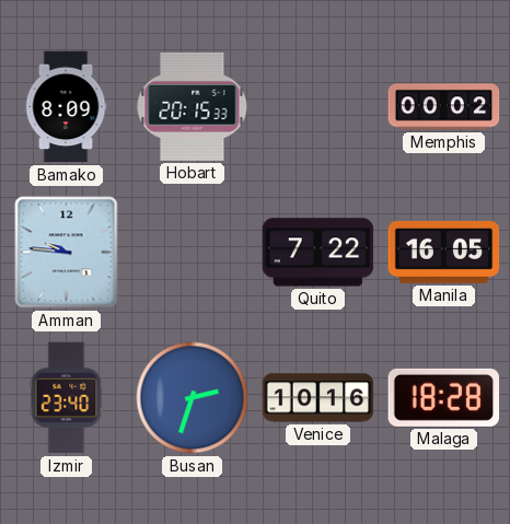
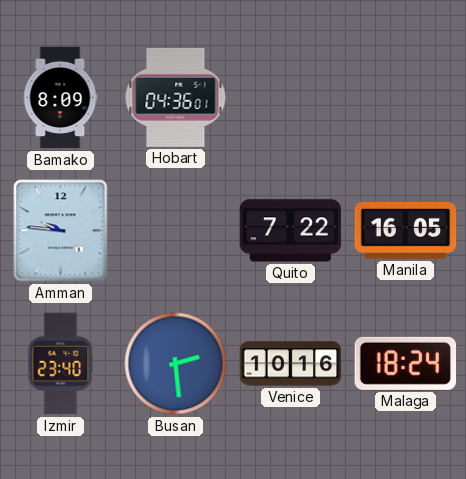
Hobart: 20:15 -> 04:36 (176, 97)
Memphis: 00:02 -> none (444, 107)
Busan: 2:33 -> 2:29 (176, 364)
Malaga: 18:28 -> 18:24 (406, 363)
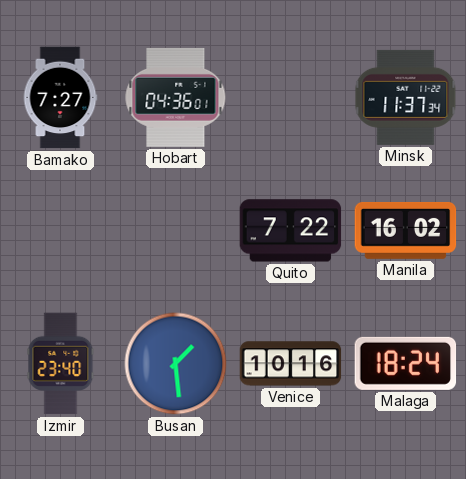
Bamako: 8:09 -> 7:27 (60, 98)
Minsk: none -> 11:37 (406, 97)
Amman: 9:46 -> none (61, 231)
Manila: 16:05 -> 16:02 (406, 230)
Busan: 2:29 -> 1:29 (176, 364)
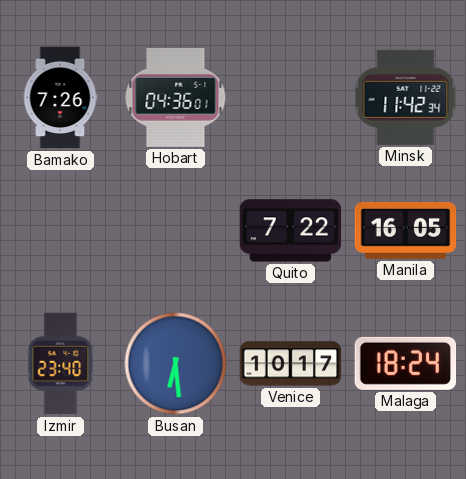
Bamako: 7:27 -> 7:26 (60, 98)
Minsk: 11:37 -> 11:42 (406, 97)
Manila: 16:02 -> 16:05 (406, 230)
Busan: 1:29 -> 6:29 (176, 364)
Venice: 10:16 -> 10:17 (291, 364)
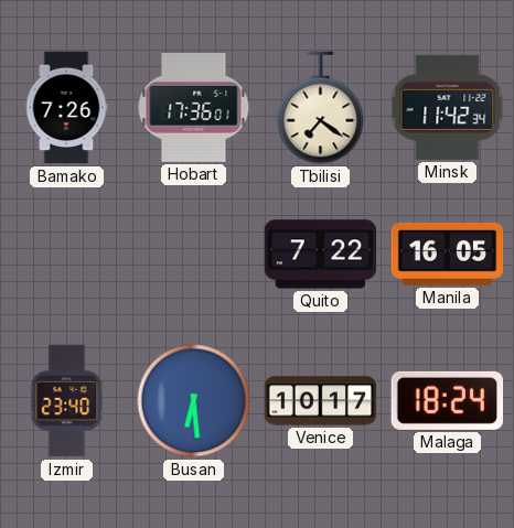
Hobart: 04:36 -> 17:36 (194, 107)
Tbilisi: none -> 7:21 (321, 108)
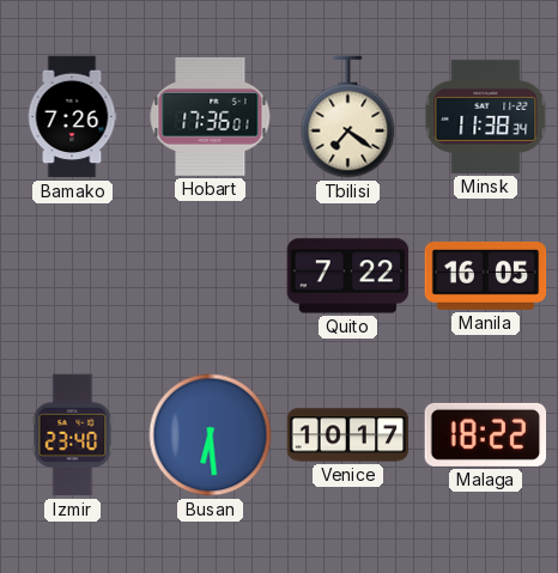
Minsk: 11:42 -> 11:38 (486, 116)
Malaga: 18:24 -> 18:22 (486, 434)
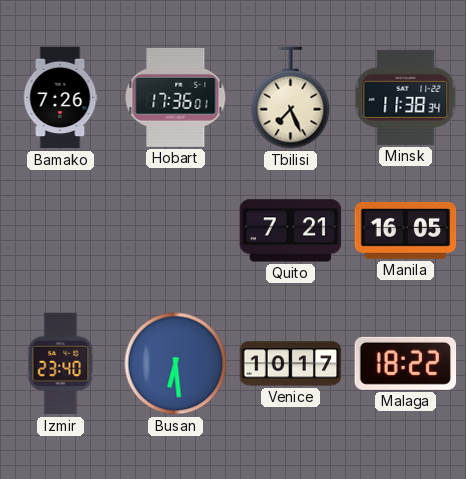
Tbilisi: 7:21 -> 7:26 (291, 98)
Quito: 7:22 -> 7:21 (291, 231)
